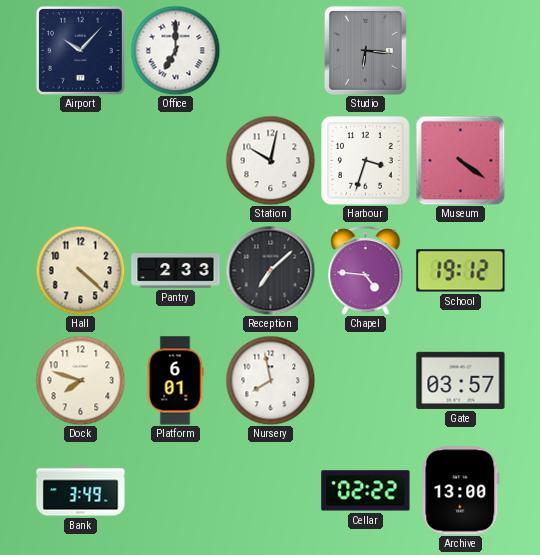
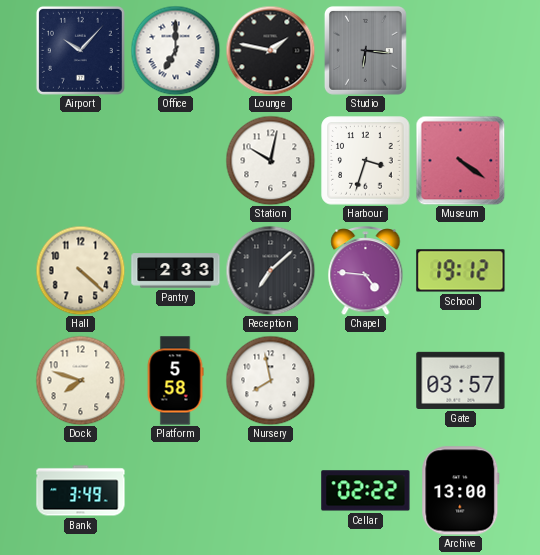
Lounge: none -> 1:47 (270, 50)
Platform: 6:01 -> 5:58 (175, 381)
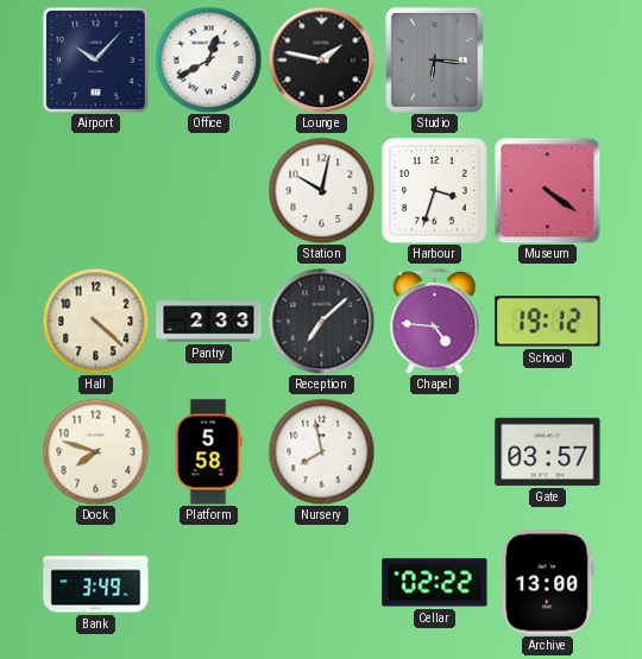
Office: 7:00 -> 12:40 (208, 59)
